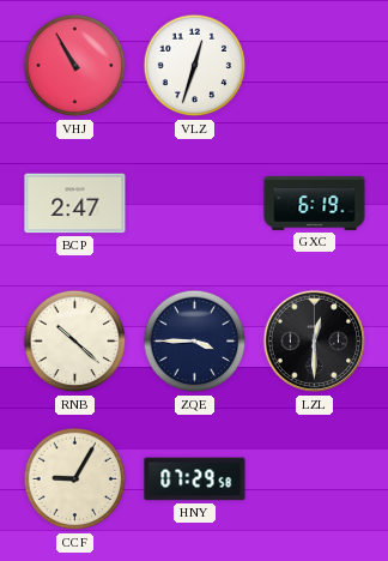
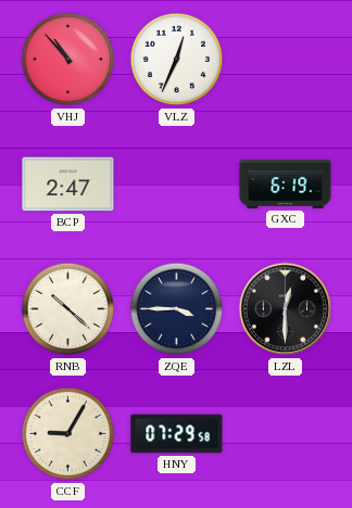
VHJ: 10:55 -> 10:53 (68, 60)
VLZ: 12:33 -> 12:34 (177, 60)
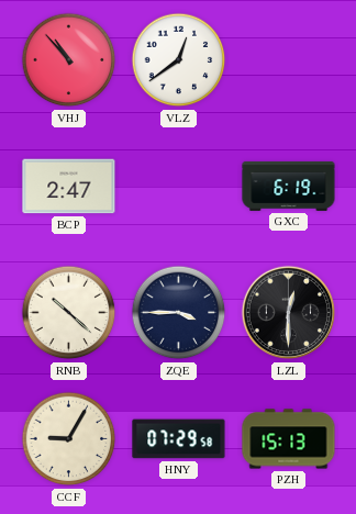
VLZ: 12:34 -> 12:39 (179, 60)
PZH: none -> 15:13 (289, 439)
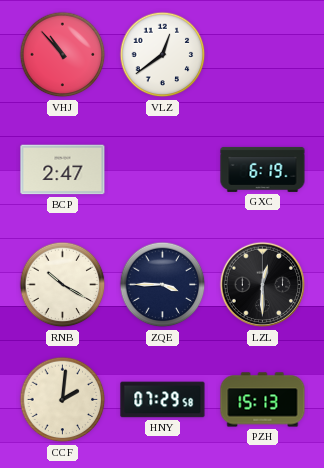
RNB: 10:22 -> 10:20 (63, 285)
CCF: 9:05 -> 2:01 (63, 400)
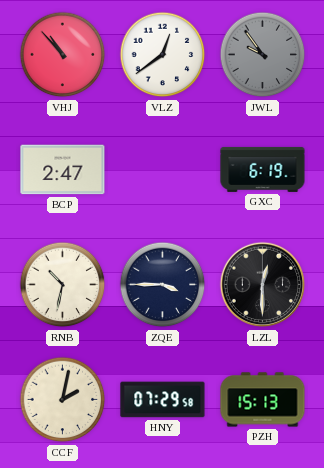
JWL: none -> 9:54 (263, 55)
RNB: 10:20 -> 10:32 (63, 285)
CCF: 2:01 -> 2:02 (63, 400)
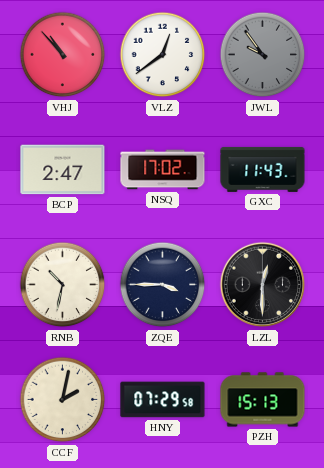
NSQ: none -> 17:02 (163, 170)
GXC: 6:19 -> 11:43 (263, 169)
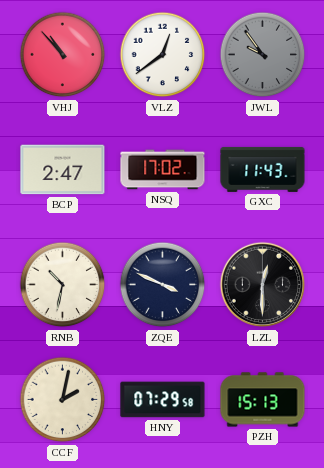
ZQE: 3:45 -> 3:49 (163, 285)
